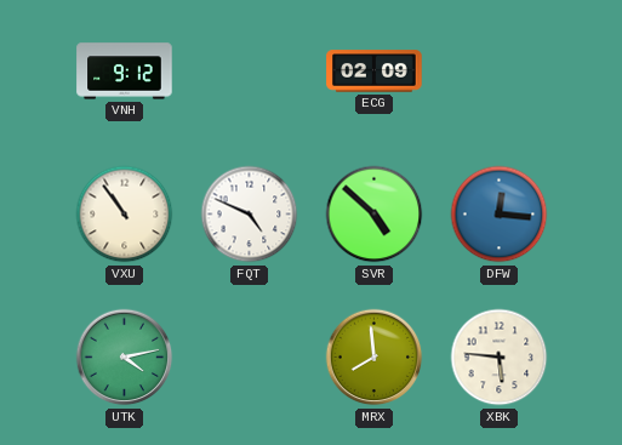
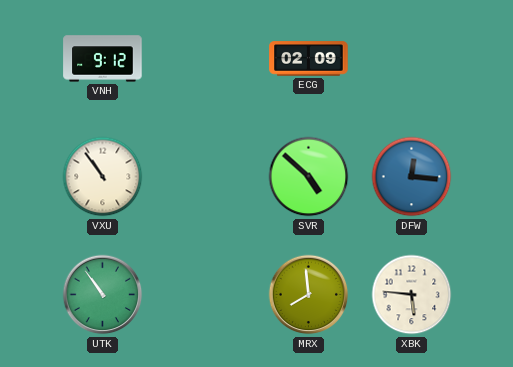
FQT: 4:49 -> none (250, 215)
UTK: 4:13 -> 10:54 (103, 295)
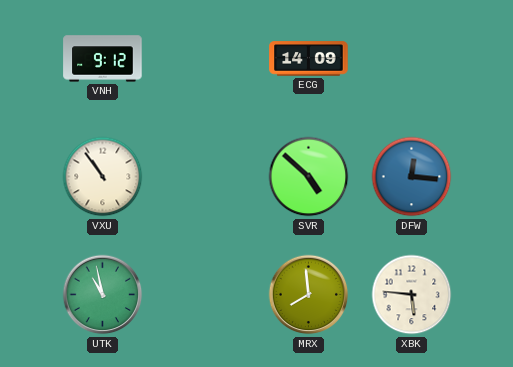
ECG: 02:09 -> 14:09 (309, 59)
UTK: 10:54 -> 10:58 (103, 295)
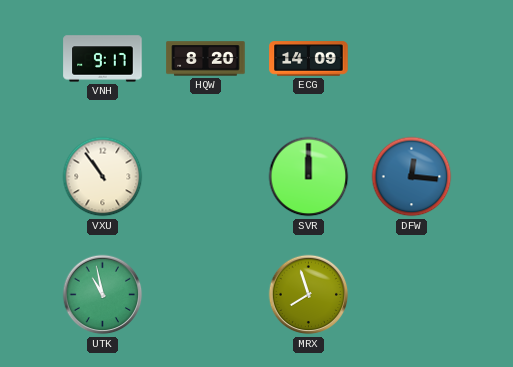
VNH: 9:12 -> 9:17 (103, 59)
HQW: none -> 8:20 (206, 59)
SVR: 4:52 -> 12:00 (309, 177)
MRX: 7:59 -> 7:57 (309, 295)
XBK: 5:46 -> none (412, 295)
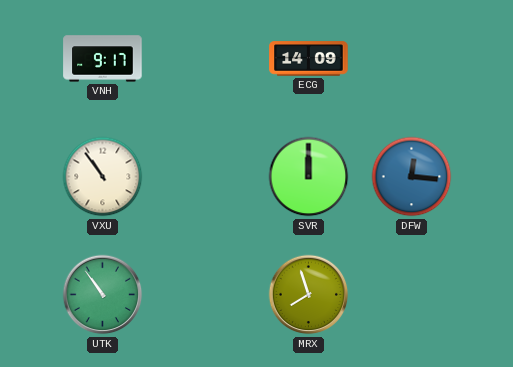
HQW: 8:20 -> none (206, 59)
UTK: 10:58 -> 10:54 (103, 295)
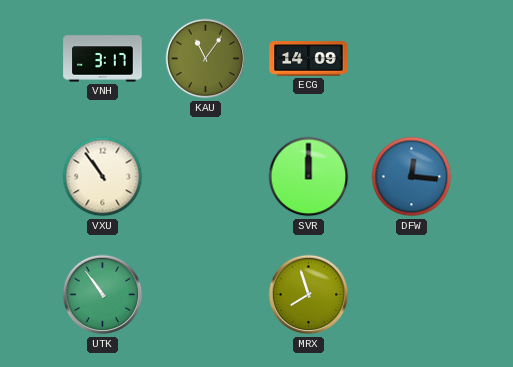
VNH: 9:17 -> 3:17 (103, 59)
KAU: none -> 11:06 (206, 59)
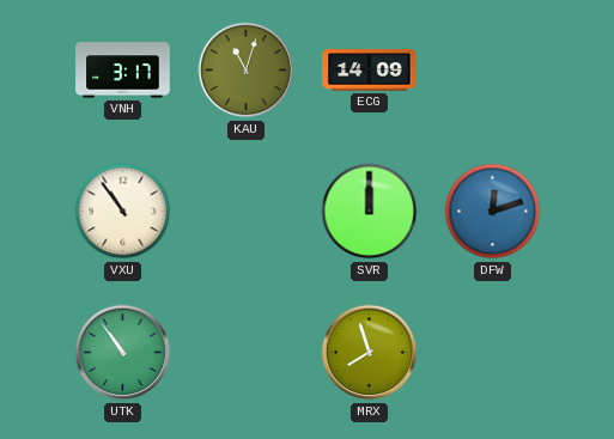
KAU: 11:06 -> 11:03 (247, 71)
DFW: 12:16 -> 12:12 (493, 212)
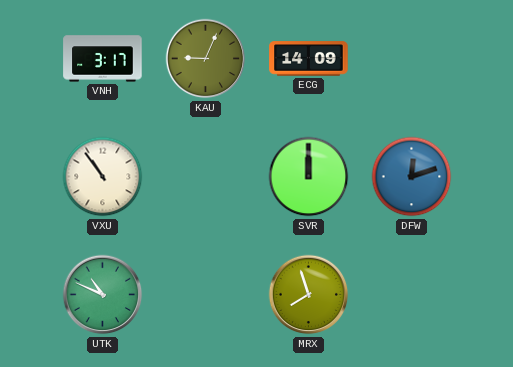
KAU: 11:03 -> 9:04 (206, 59)
UTK: 10:54 -> 10:49 (103, 295)
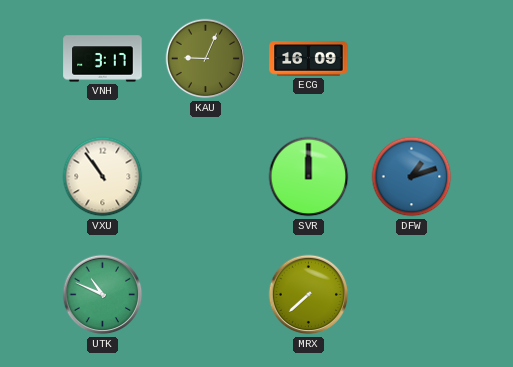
ECG: 14:09 -> 16:09 (309, 59)
DFW: 12:12 -> 1:12 (412, 177)
MRX: 7:57 -> 7:38 (309, 295)
